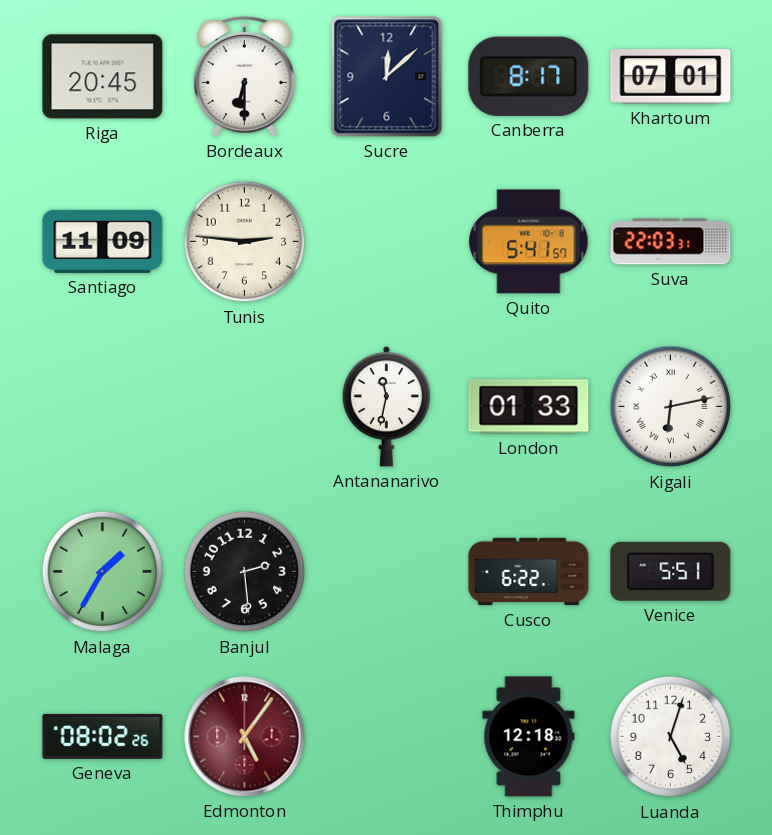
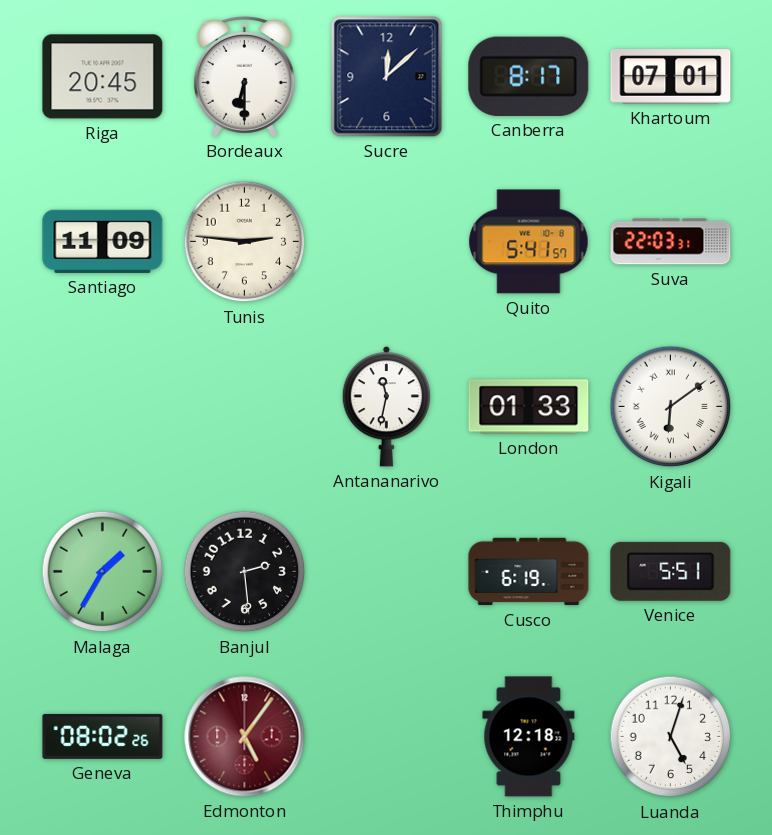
Kigali: 6:13 -> 6:09 (671, 407)
Cusco: 6:22 -> 6:19 (529, 572)
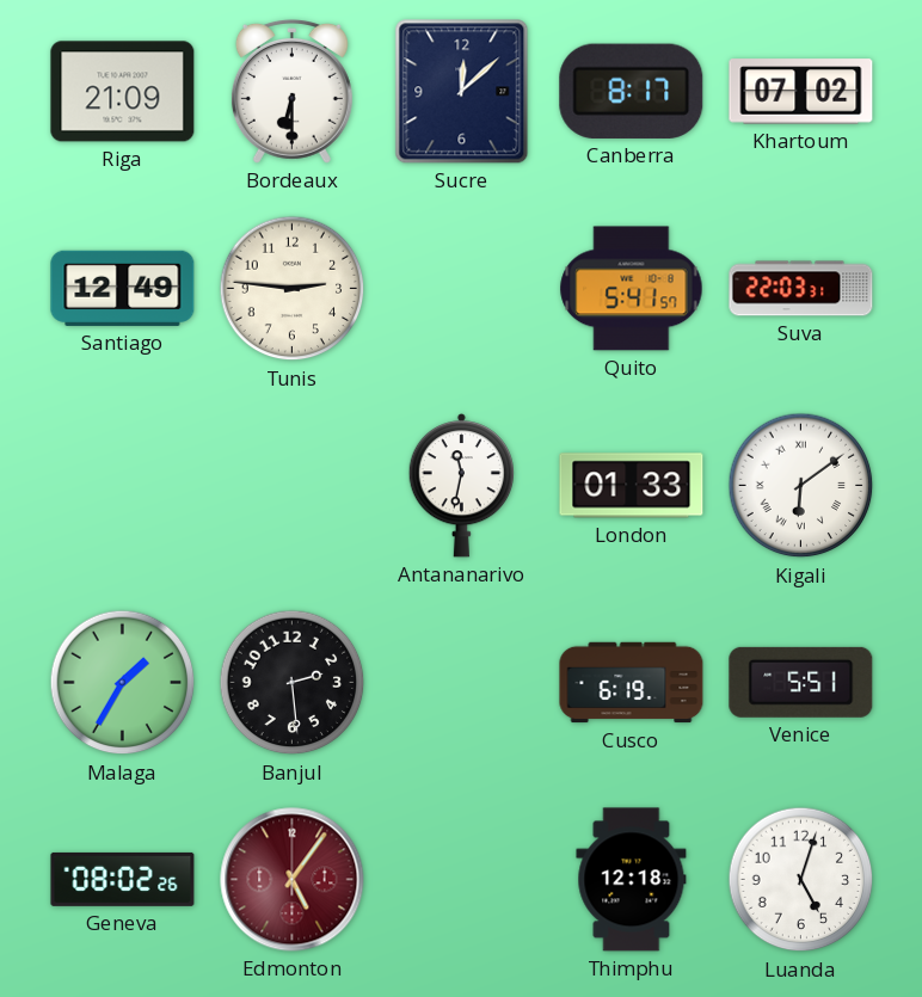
Riga: 20:45 -> 21:09 (123, 92)
Khartoum: 07:01 -> 07:02 (801, 92)
Santiago: 11:09 -> 12:49 (123, 288)
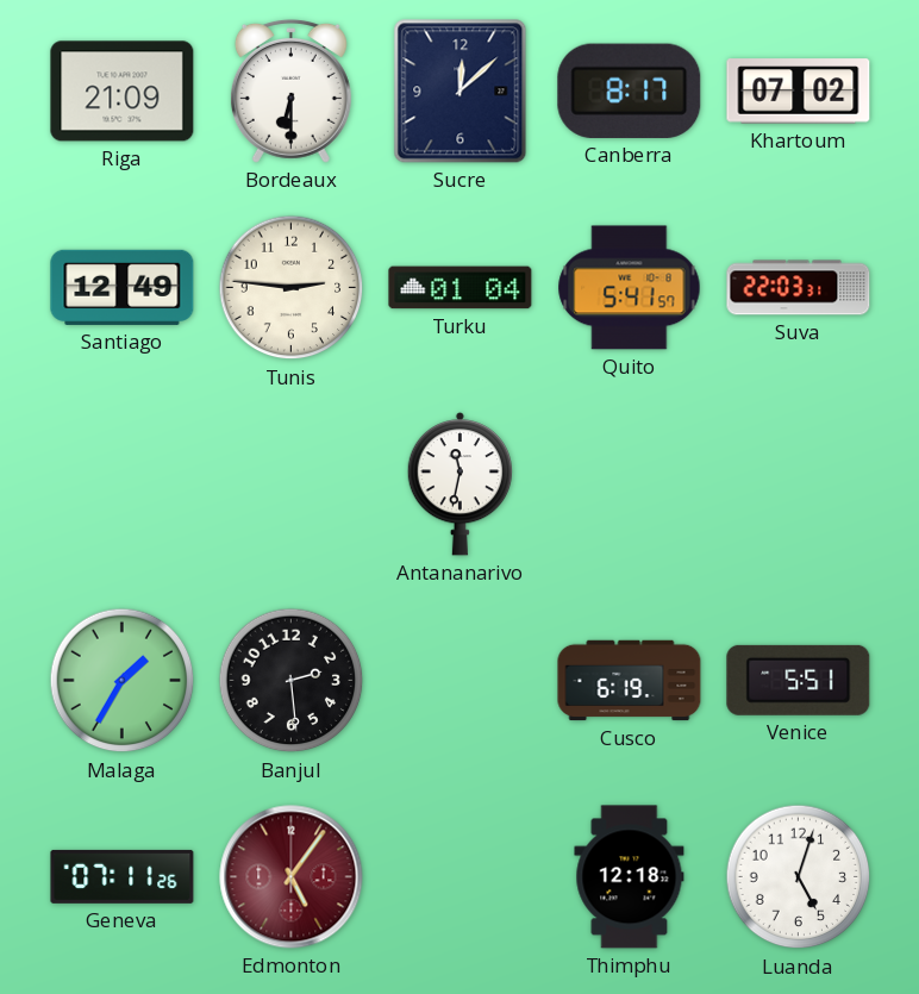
Turku: none -> 01:04 (461, 288)
London: 01:33 -> none (632, 486)
Kigali: 6:09 -> none (801, 486)
Geneva: 08:02 -> 07:11 (123, 876)
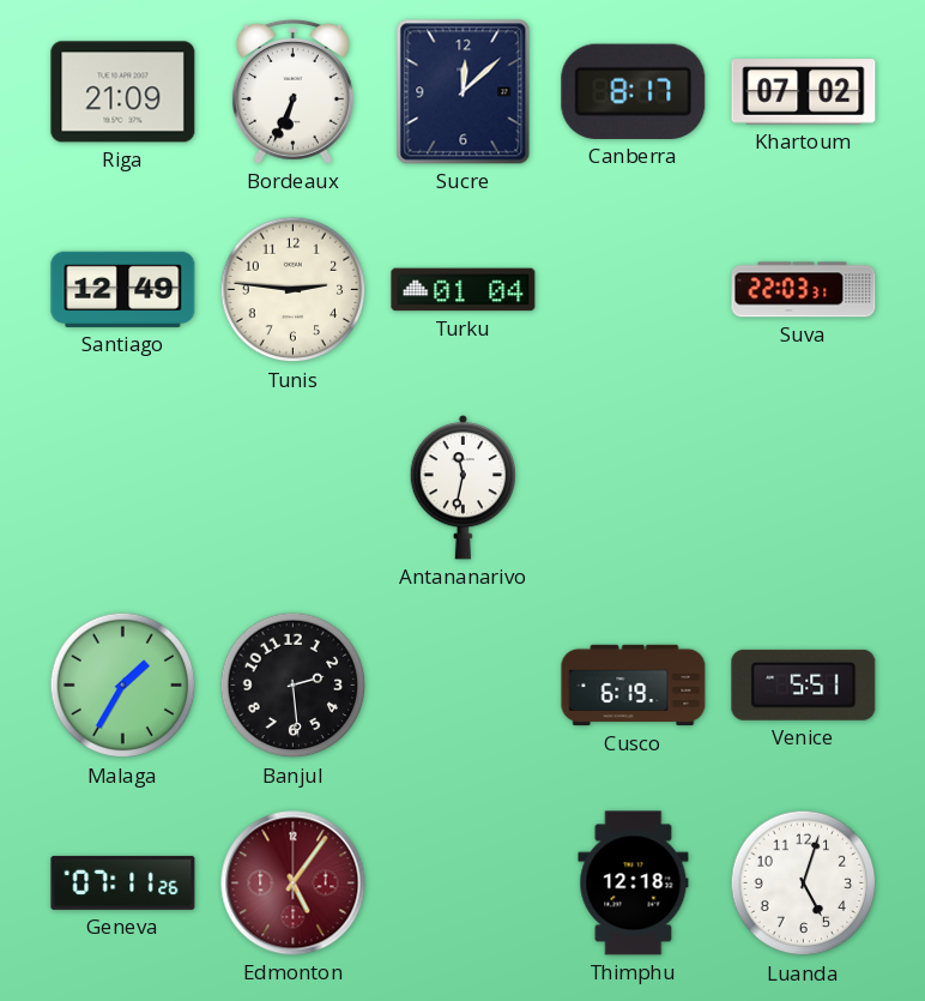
Bordeaux: 6:30 -> 6:34 (292, 91)
Quito: 5:41 -> none (630, 288)
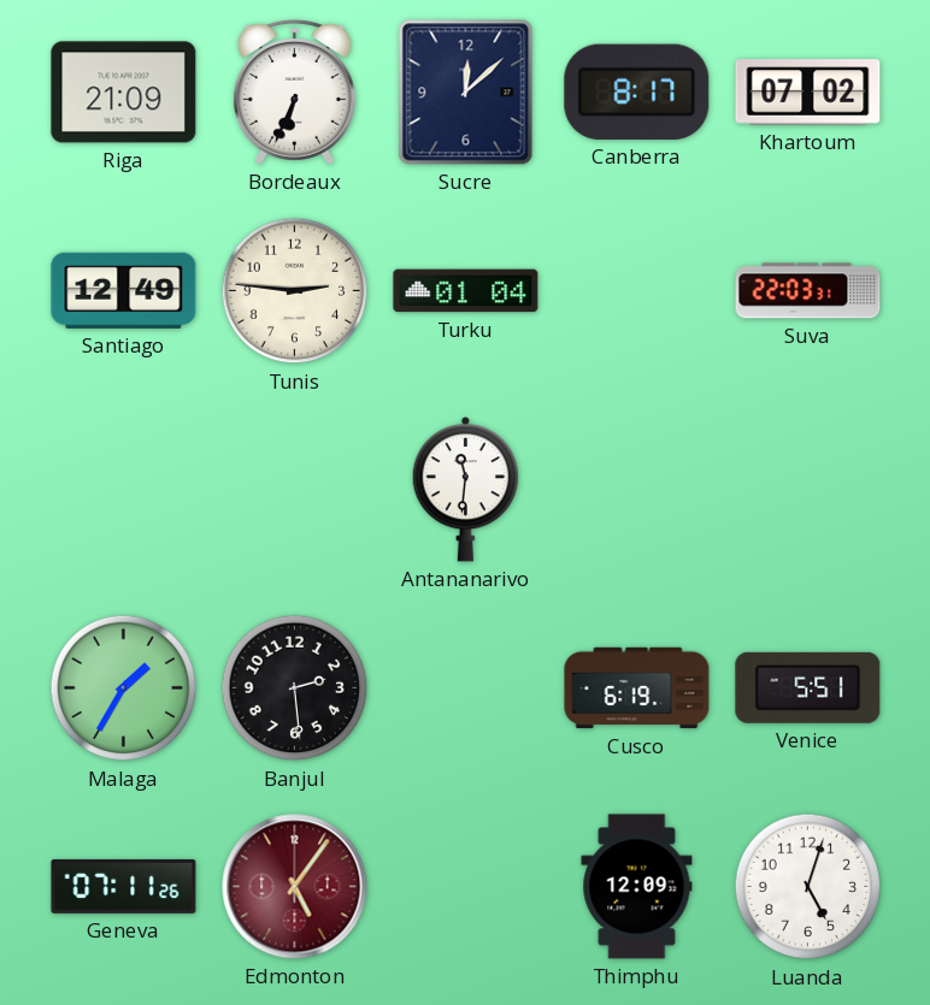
Antananarivo: 11:32 -> 11:31 (465, 490)
Thimphu: 12:18 -> 12:09 (637, 887)
